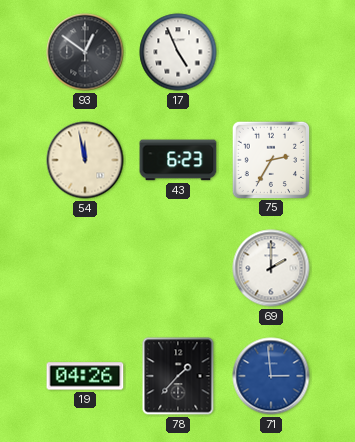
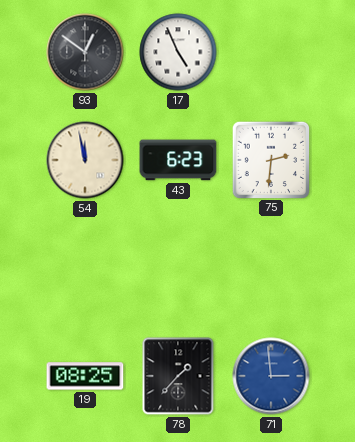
75: 2:35 -> 2:31 (270, 159)
69: 2:00 -> none (271, 268)
19: 04:26 -> 08:25 (85, 376)
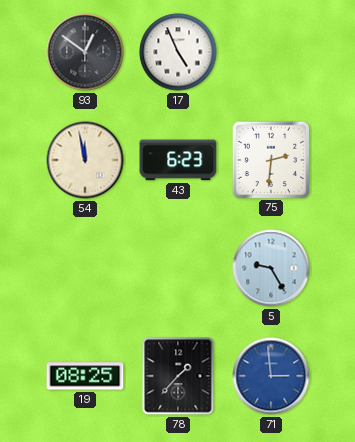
5: none -> 9:25 (271, 268)
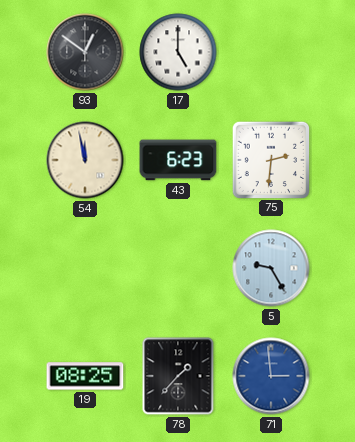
17: 4:56 -> 5:00 (178, 52)
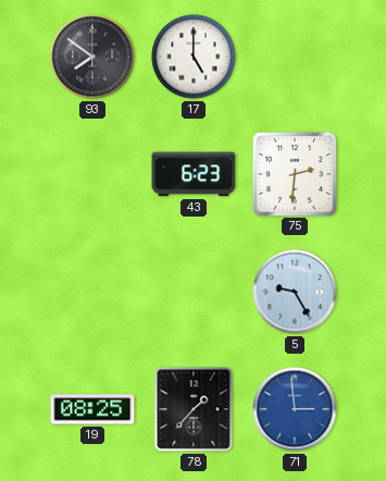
93: 12:51 -> 7:51 (92, 57)
54: 11:58 -> none (85, 160)
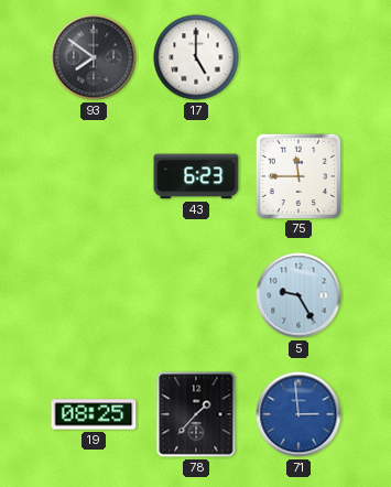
75: 2:31 -> 11:45 (297, 175)
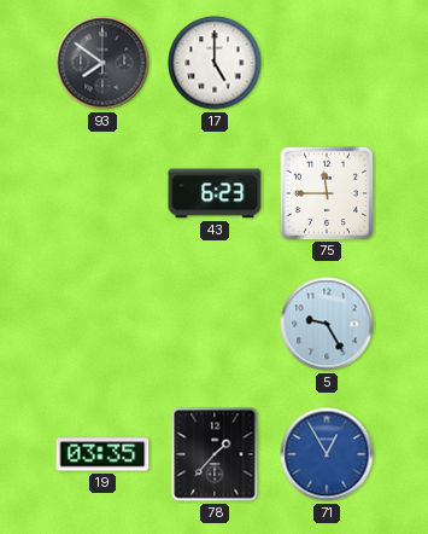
19: 08:25 -> 03:35 (102, 454)
71: 2:59 -> 12:55 (327, 454)
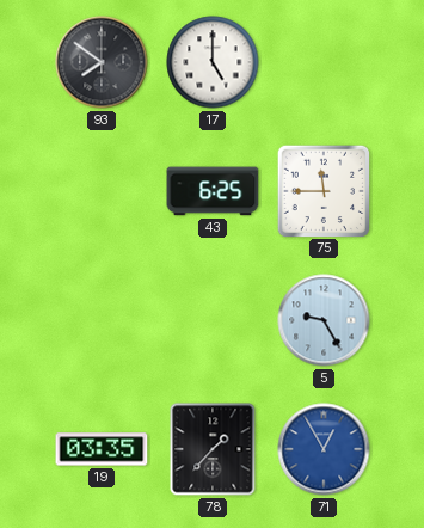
43: 6:23 -> 6:25 (213, 191)
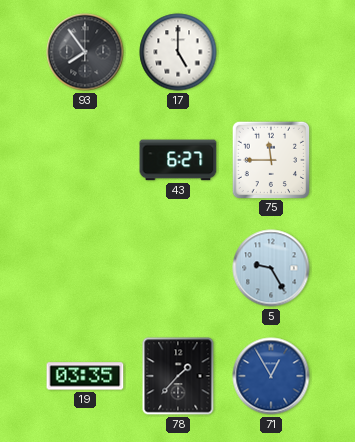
93: 7:51 -> 7:54 (85, 52)
43: 6:25 -> 6:27 (178, 160)
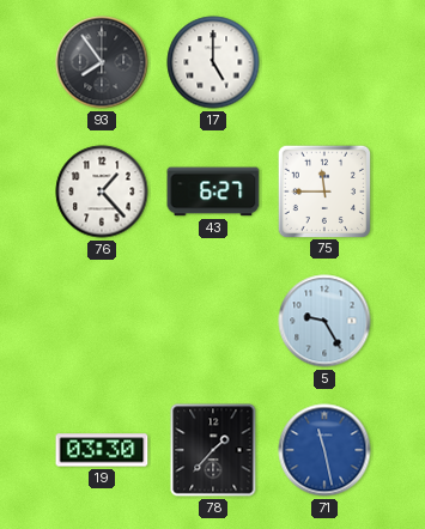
76: none -> 1:23 (102, 191)
19: 03:35 -> 03:30 (102, 450)
71: 12:55 -> 11:28 (324, 450)
